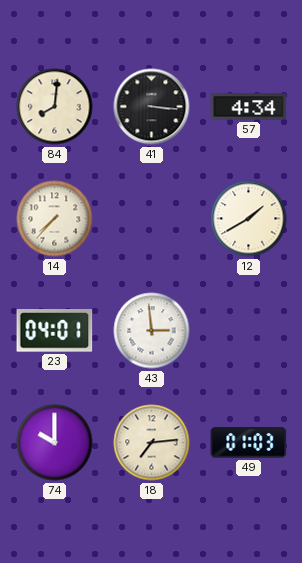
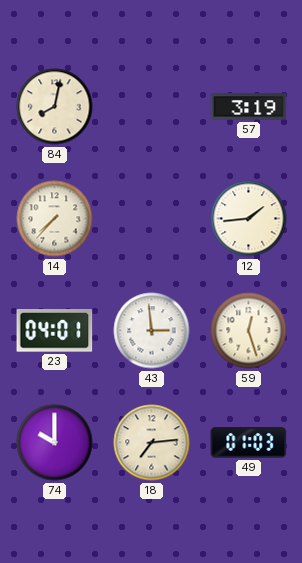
84: 8:01 -> 8:02 (55, 107)
41: 3:16 -> none (152, 107)
57: 4:34 -> 3:19 (249, 107)
12: 1:40 -> 1:44 (249, 219)
59: none -> 12:27 (249, 331)
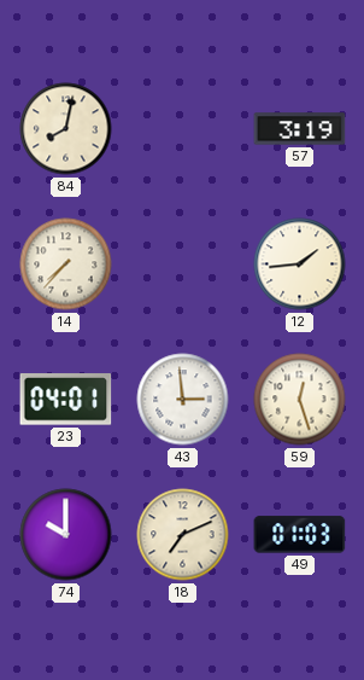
18: 7:14 -> 7:11 (183, 535)
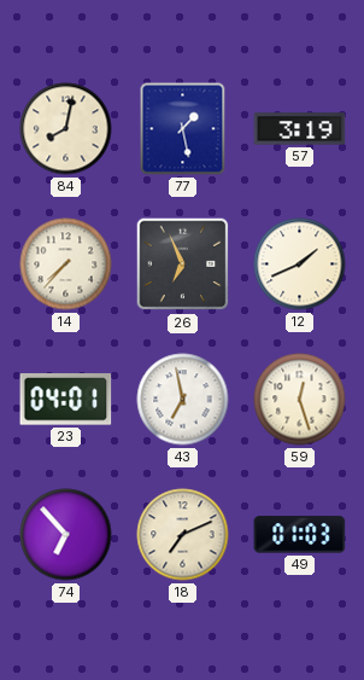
77: none -> 1:28 (183, 129)
26: none -> 6:56 (183, 265)
12: 1:44 -> 1:41 (300, 265)
43: 2:59 -> 6:58 (183, 400)
74: 10:00 -> 6:53 (66, 535)
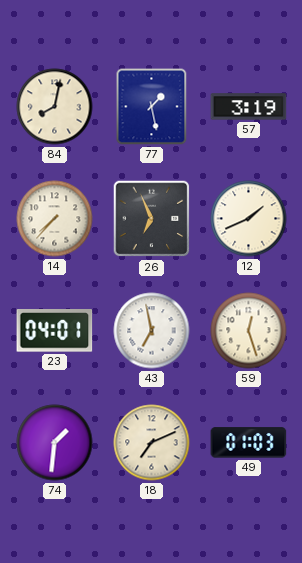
74: 6:53 -> 1:31 (55, 443)
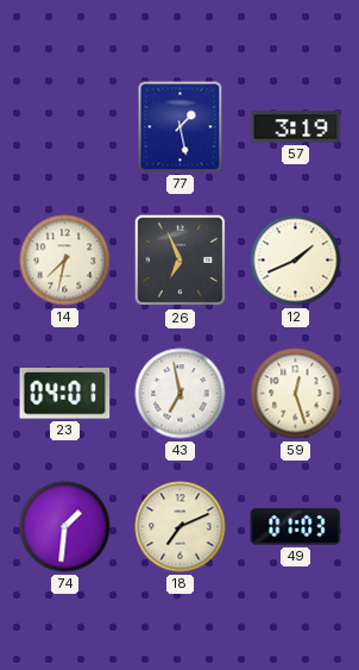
84: 8:02 -> none (55, 107)
14: 7:37 -> 7:32 (65, 261)
